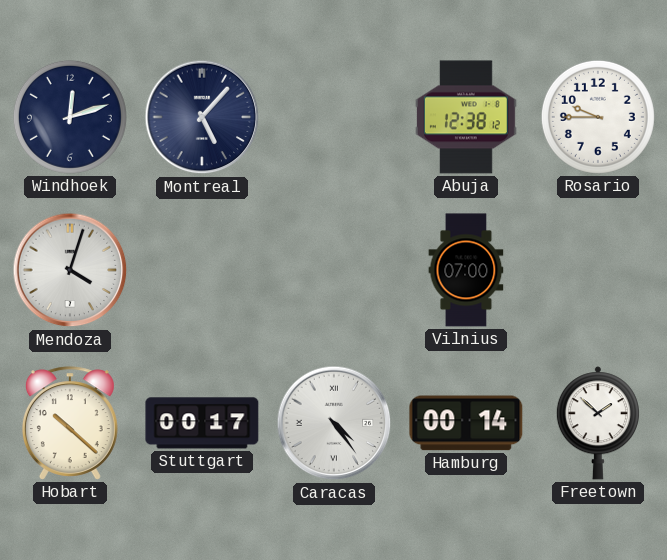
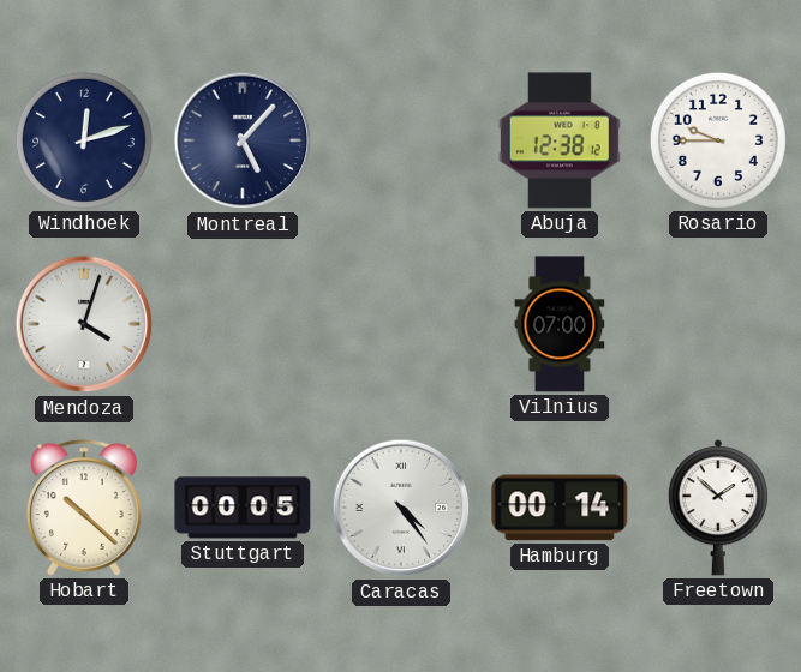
Stuttgart: 00:17 -> 00:05 (243, 508)
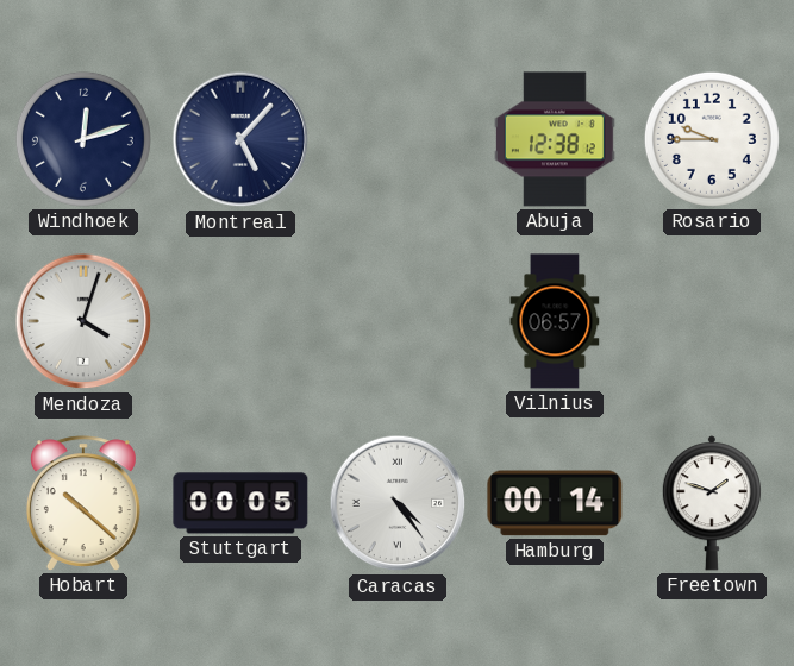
Vilnius: 07:00 -> 06:57 (555, 321)
Freetown: 1:52 -> 1:48 (712, 503)
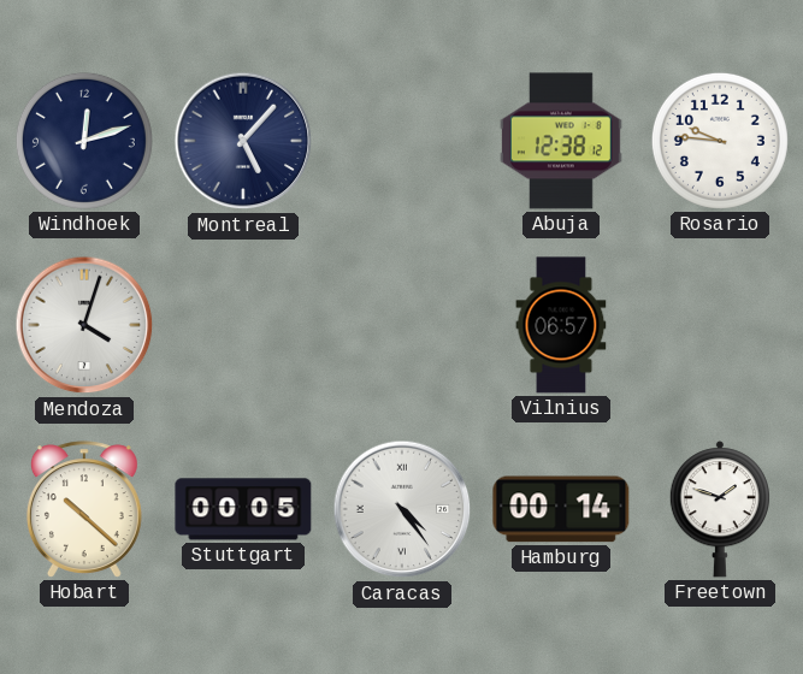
Rosario: 9:45 -> 9:46 (720, 141)
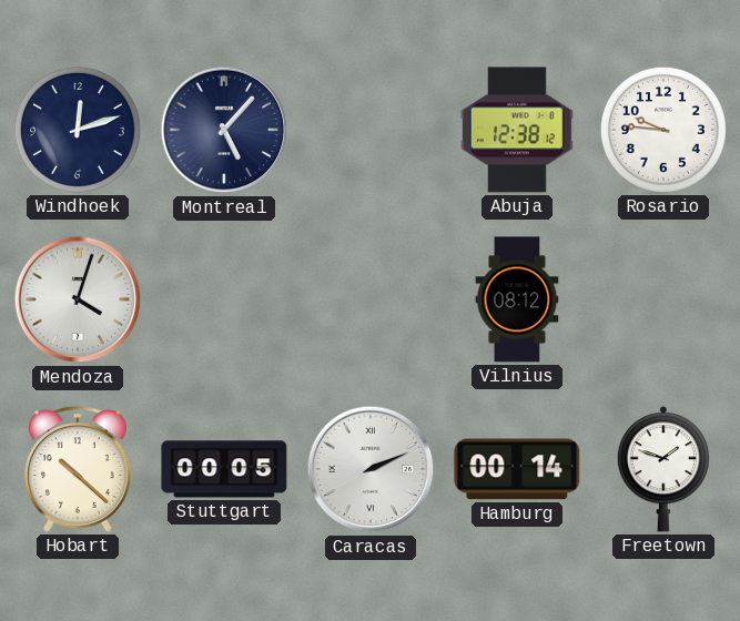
Vilnius: 06:57 -> 08:12 (517, 299)
Caracas: 4:24 -> 2:11 (371, 469)
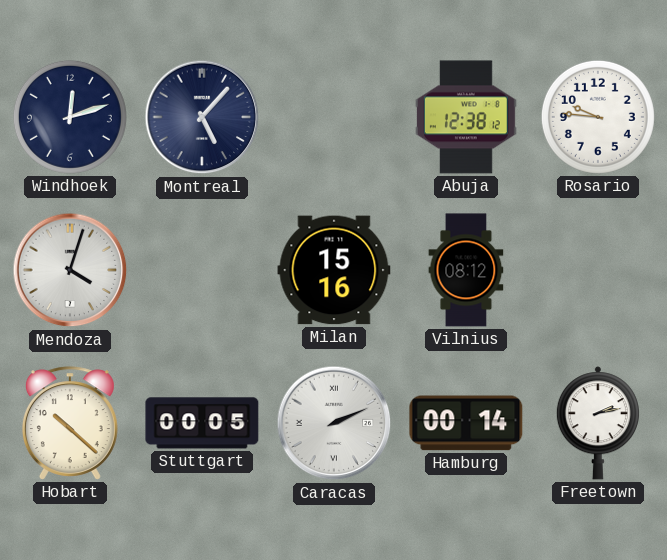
Milan: none -> 15:16 (334, 270)
Freetown: 1:48 -> 2:13 (598, 423)
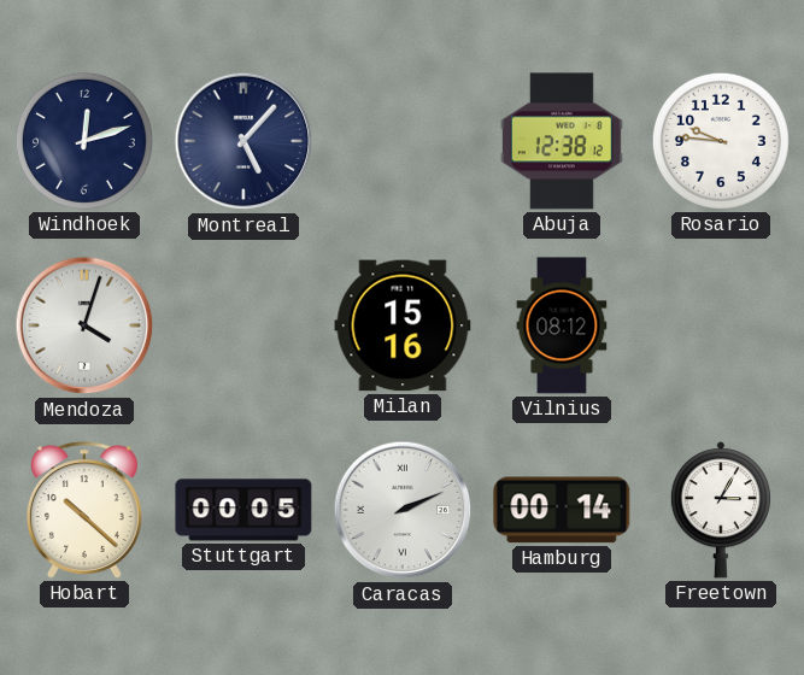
Freetown: 2:13 -> 3:05 (721, 510)
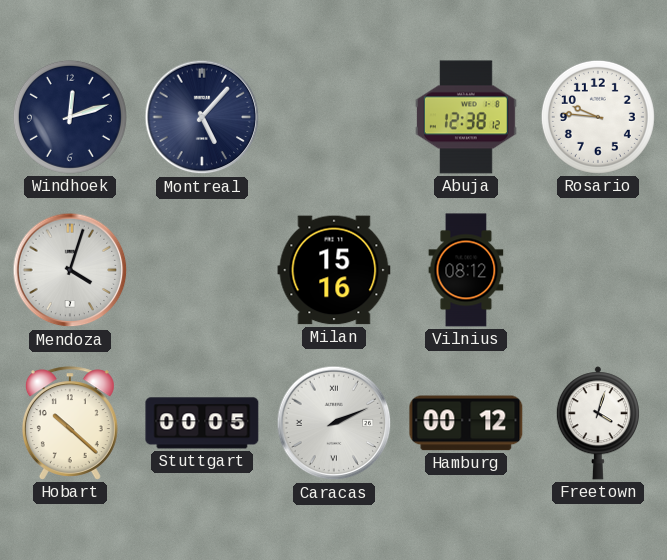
Hamburg: 00:14 -> 00:12 (466, 423)
Freetown: 3:05 -> 4:03 (598, 423)
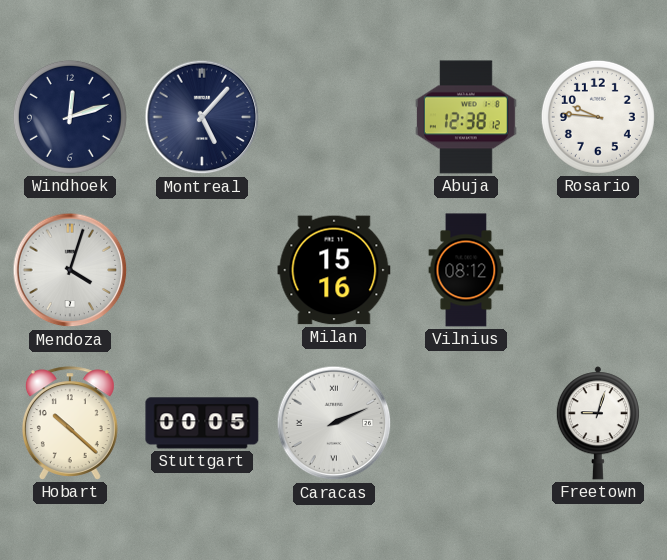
Hamburg: 00:12 -> none (466, 423)
Freetown: 4:03 -> 9:03 (598, 423)
